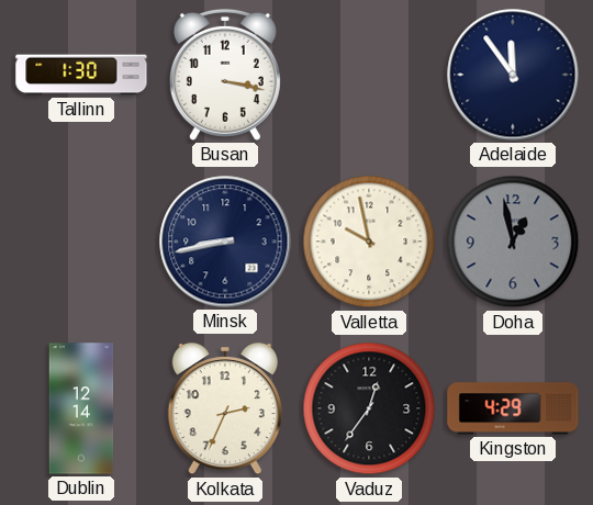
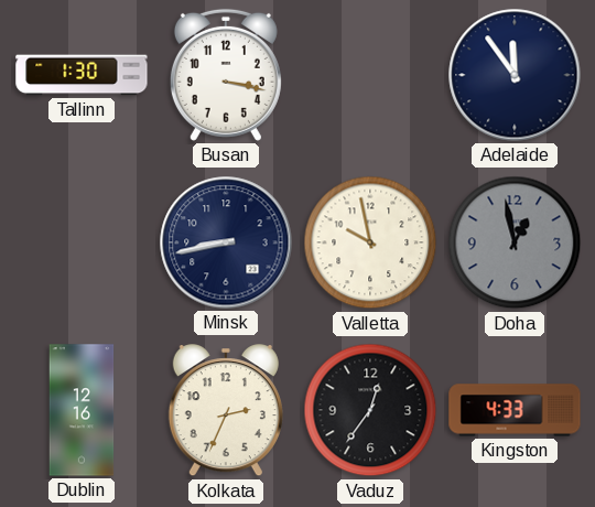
Dublin: 12:14 -> 12:16 (82, 410)
Kingston: 4:29 -> 4:33 (515, 410)
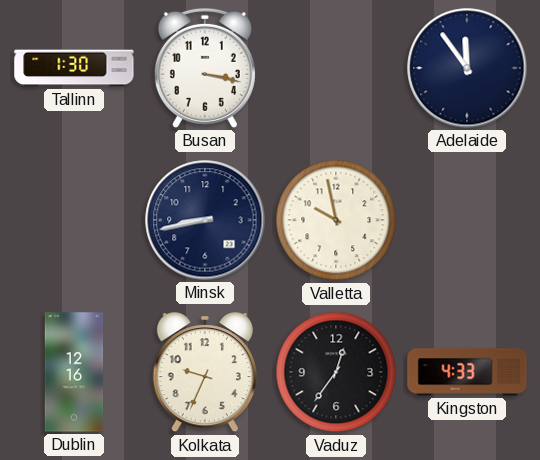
Doha: 12:58 -> none (515, 242)
Kolkata: 2:34 -> 9:34 (205, 373)
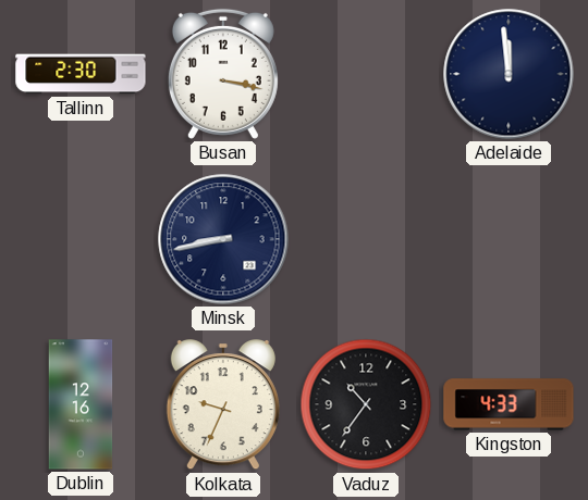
Tallinn: 1:30 -> 2:30 (81, 74)
Adelaide: 11:54 -> 11:59 (509, 74)
Valletta: 9:58 -> none (336, 220)
Vaduz: 12:36 -> 10:36 (366, 404)
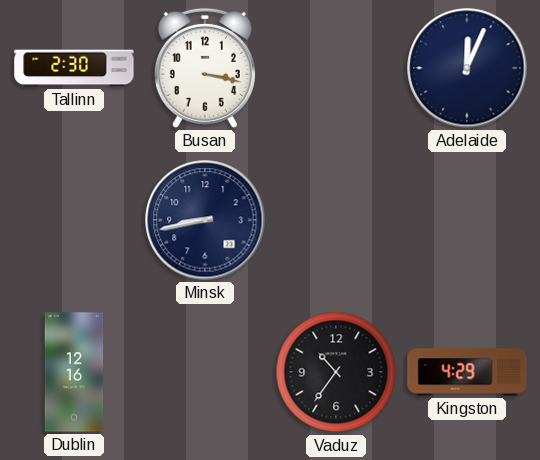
Adelaide: 11:59 -> 12:04 (467, 68)
Kolkata: 9:34 -> none (223, 405)
Kingston: 4:33 -> 4:29 (467, 372)
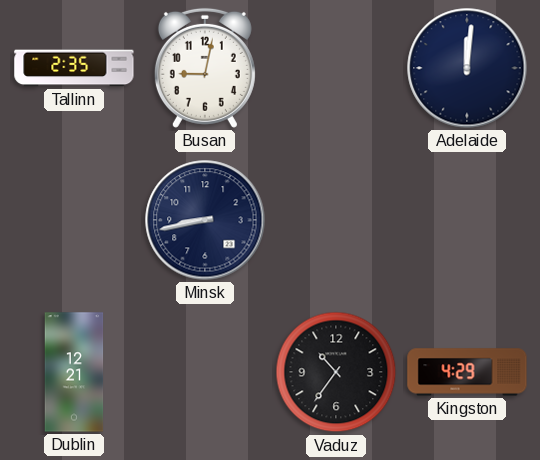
Tallinn: 2:30 -> 2:35 (74, 68)
Busan: 3:17 -> 9:02 (205, 68)
Adelaide: 12:04 -> 12:01 (467, 68)
Dublin: 12:16 -> 12:21 (74, 372)
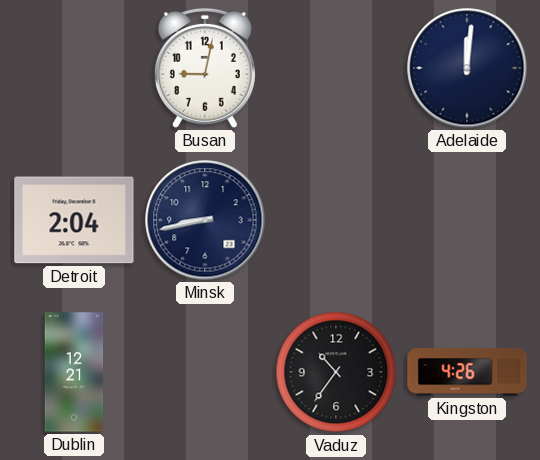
Tallinn: 2:35 -> none (74, 68)
Detroit: none -> 2:04 (74, 220)
Kingston: 4:29 -> 4:26 (467, 372)
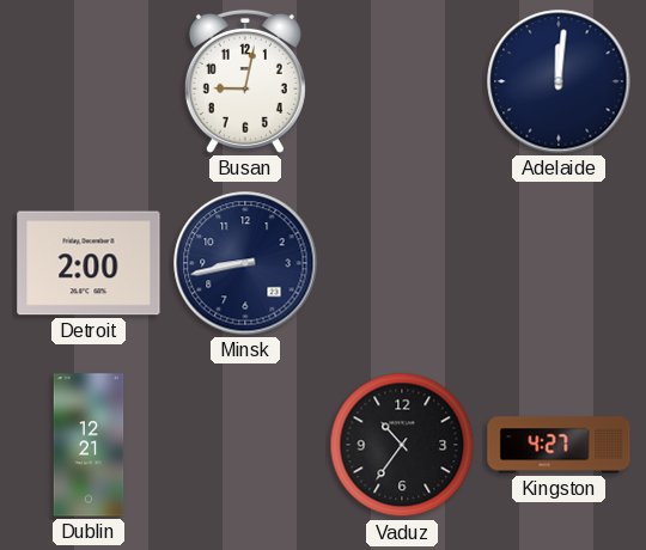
Detroit: 2:04 -> 2:00 (89, 263)
Kingston: 4:26 -> 4:27 (559, 445)
